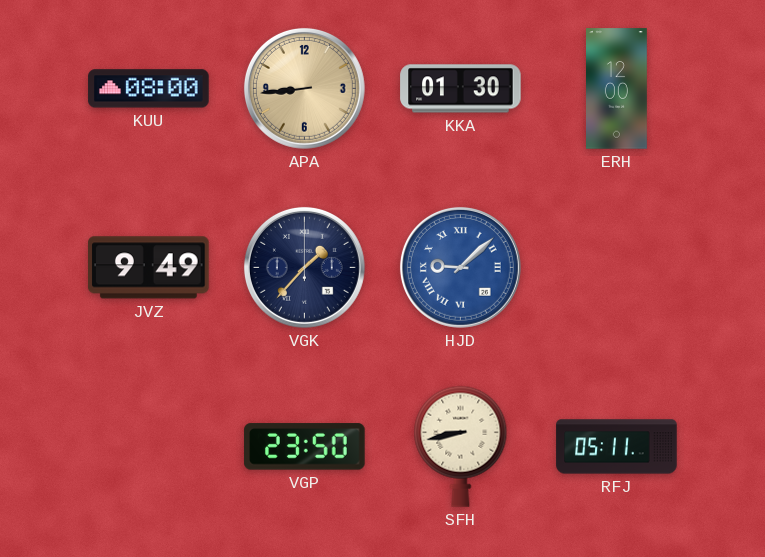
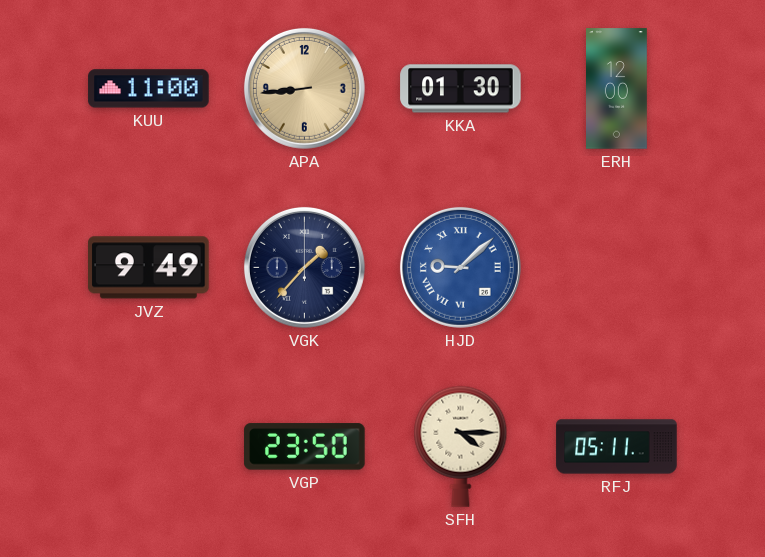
KUU: 08:00 -> 11:00 (149, 89)
SFH: 8:43 -> 4:15 (461, 446)
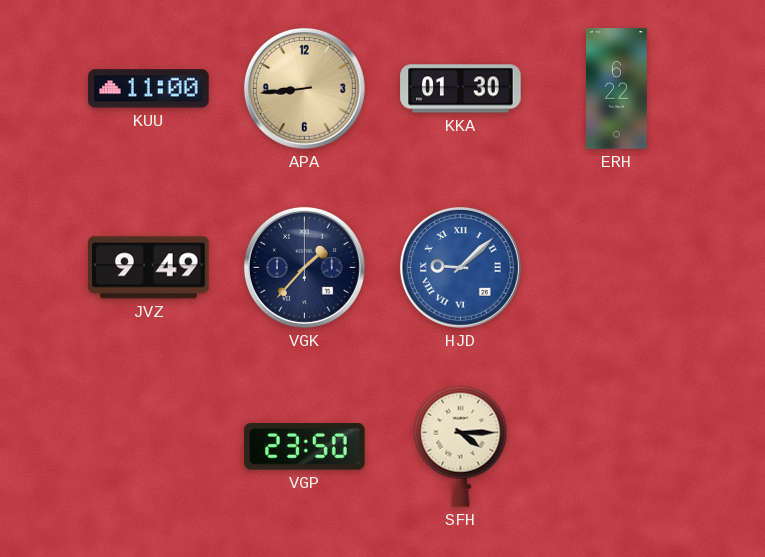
ERH: 12:00 -> 6:22 (617, 89)
RFJ: 05:11 -> none (617, 447)
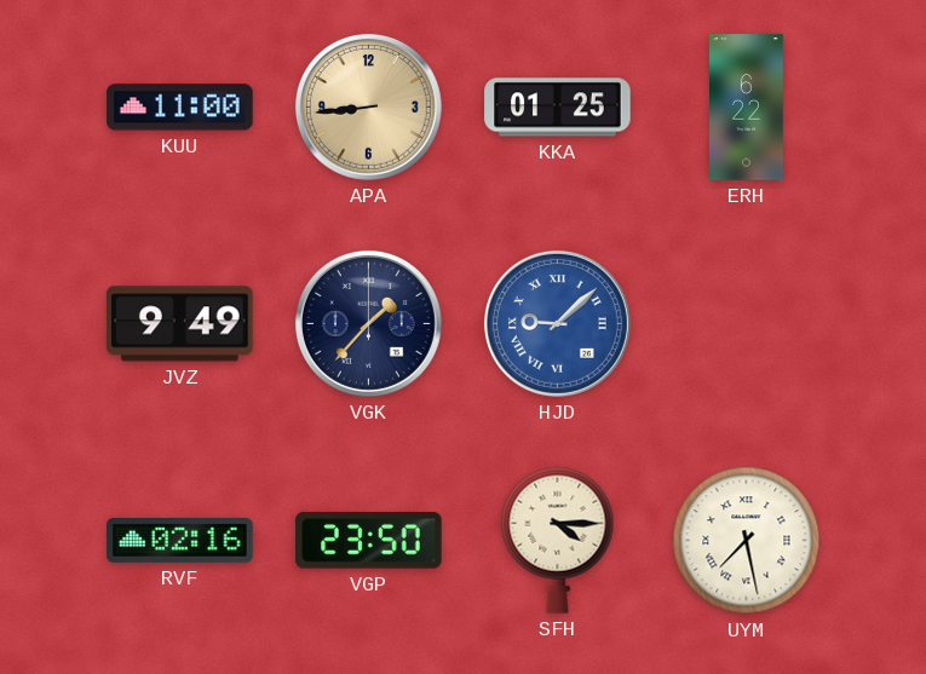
KKA: 01:30 -> 01:25 (558, 108)
RVF: none -> 02:16 (180, 540)
UYM: none -> 7:28 (747, 541)
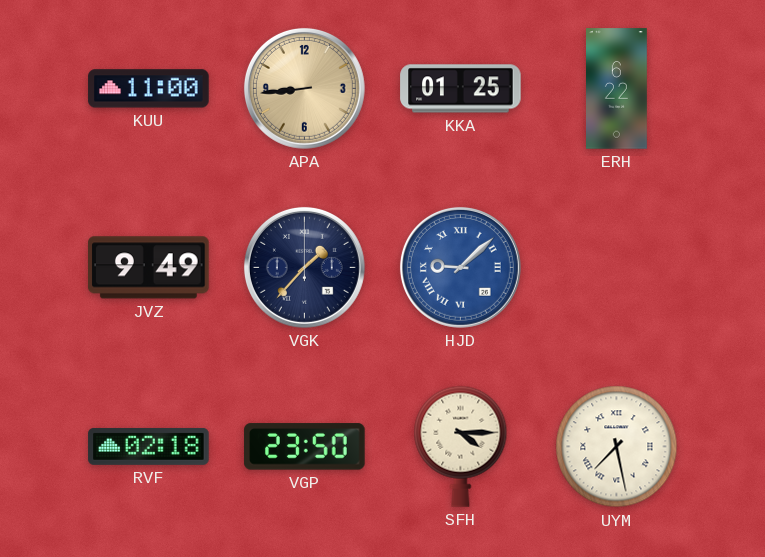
RVF: 02:16 -> 02:18 (149, 446)
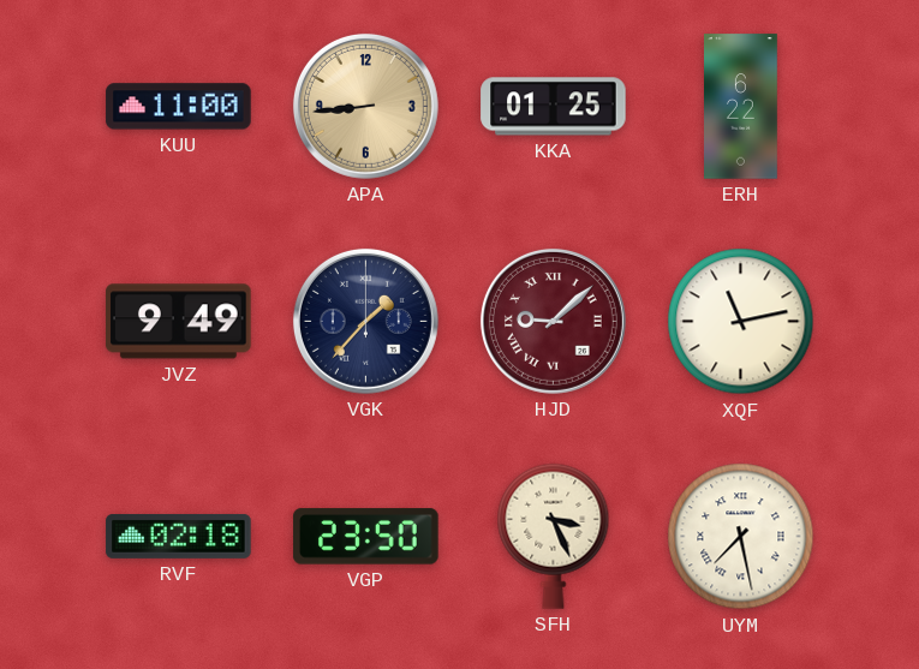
HJD dial: blue -> burgundy (553, 321)
XQF: none -> 11:13 (741, 322)
SFH: 4:15 -> 3:26 (554, 536)
